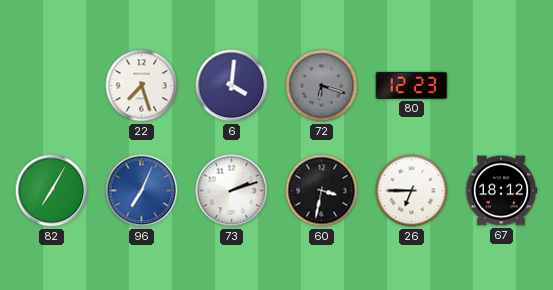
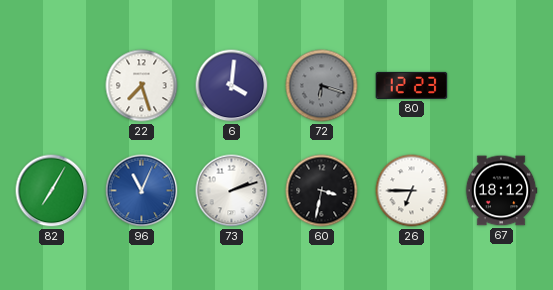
96: 7:04 -> 11:04 (142, 191)
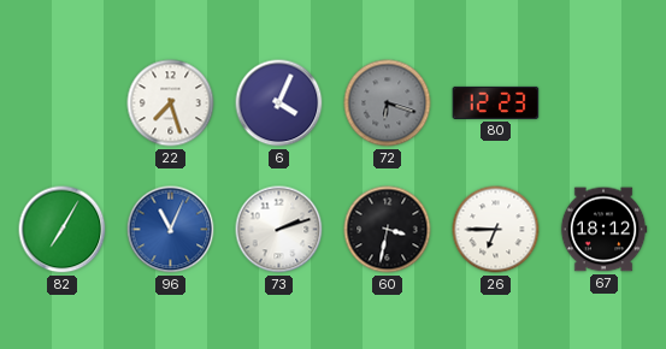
6: 4:01 -> 4:04 (279, 103)
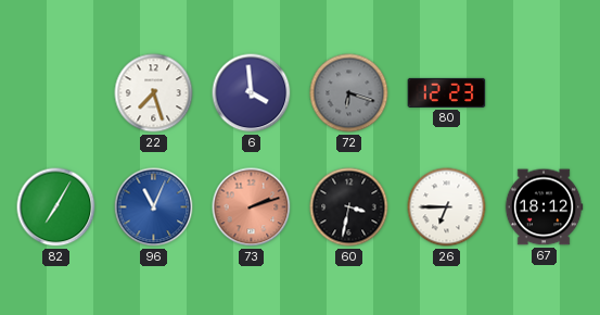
6: 4:04 -> 3:59 (252, 93)
73 dial: white -> salmon (252, 207)
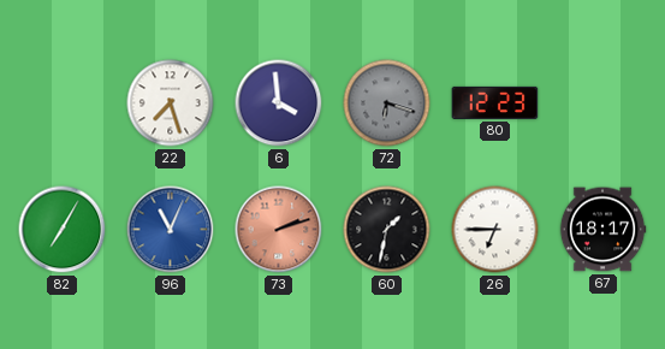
60: 3:32 -> 1:32 (387, 230)
67: 18:12 -> 18:17 (602, 230)
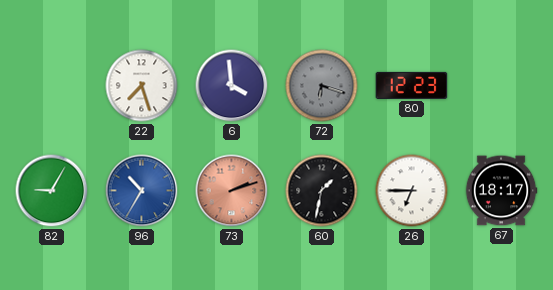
82: 7:05 -> 9:05 (52, 191)
96: 11:04 -> 10:35 (142, 191)
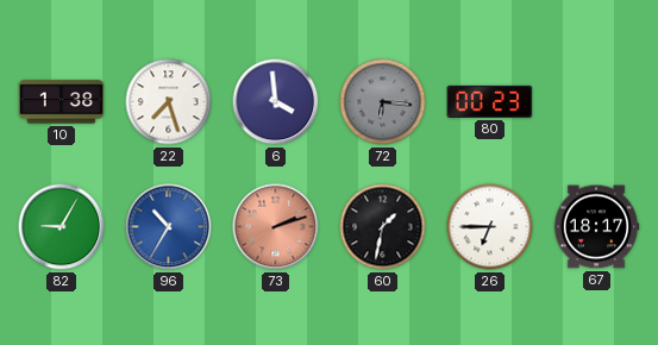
10: none -> 1:38 (62, 102)
72: 6:18 -> 6:16 (383, 102)
80: 12:23 -> 00:23 (490, 101)
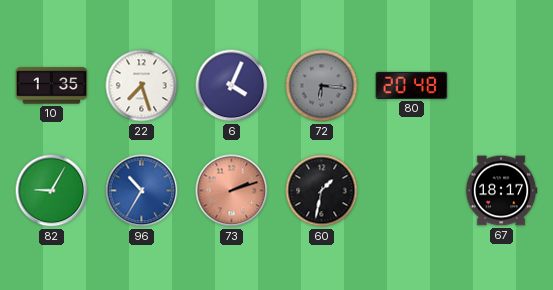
10: 1:38 -> 1:35 (52, 86)
6: 3:59 -> 4:04 (232, 86)
80: 00:23 -> 20:48 (412, 85)
26: 6:45 -> none (490, 227)
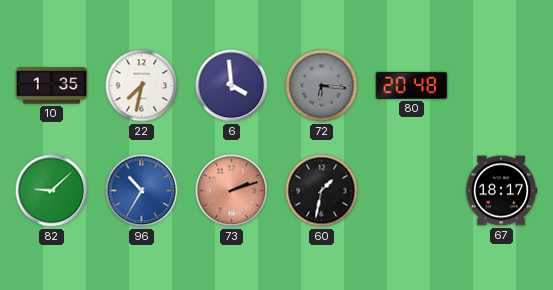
22: 7:27 -> 7:32 (142, 86)
6: 4:04 -> 3:59 (232, 86)
82: 9:05 -> 9:08 (52, 191)
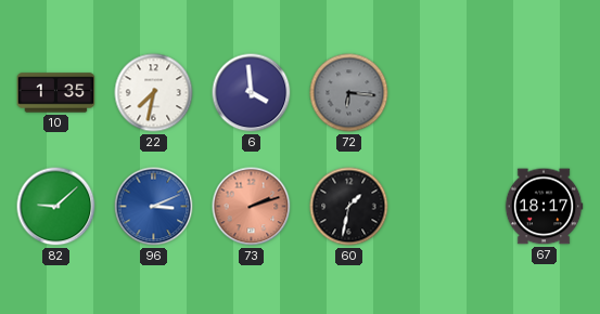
80: 20:48 -> none (412, 85)
96: 10:35 -> 3:11 (154, 207)
